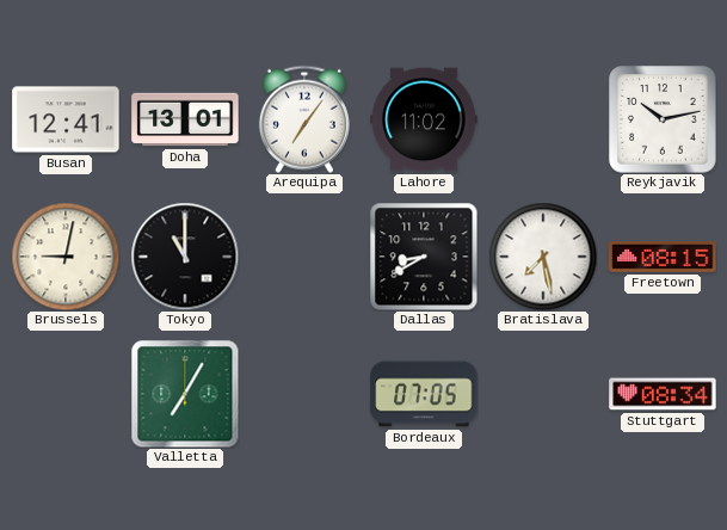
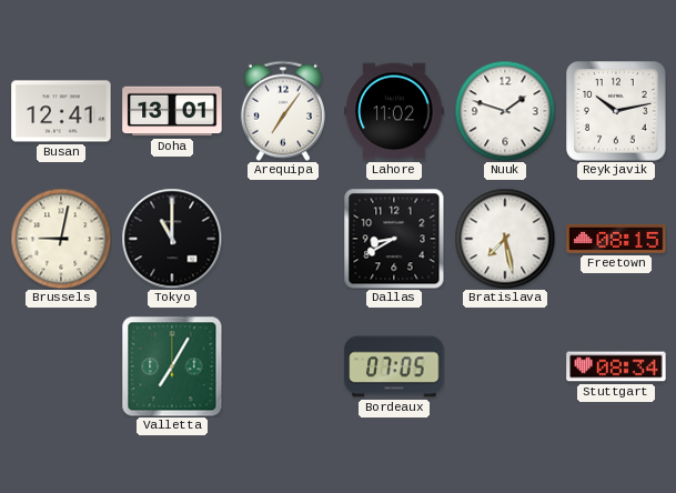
Nuuk: none -> 1:48 (505, 111)
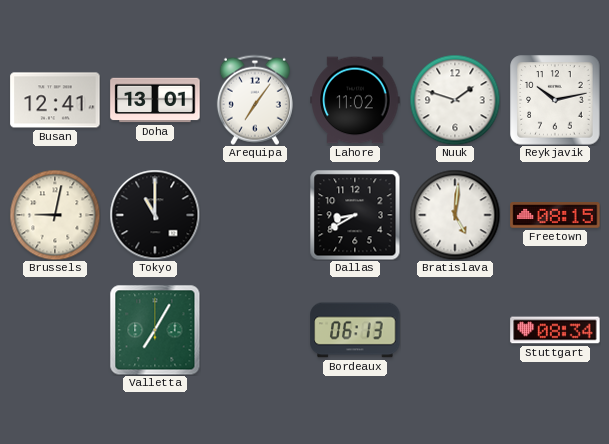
Bratislava: 7:28 -> 5:01 (455, 215)
Bordeaux: 07:05 -> 06:13 (355, 330)
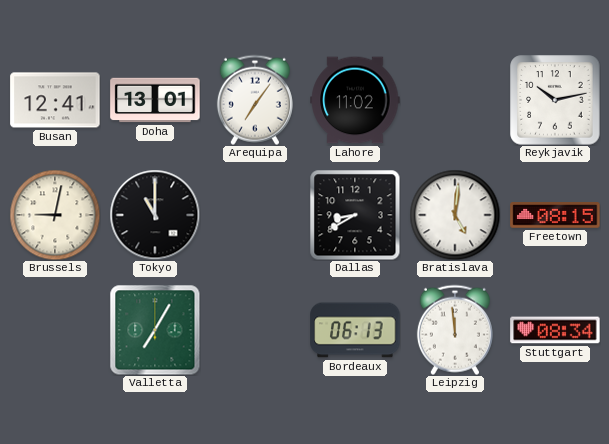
Nuuk: 1:48 -> none (455, 100)
Leipzig: none -> 11:59 (455, 330)
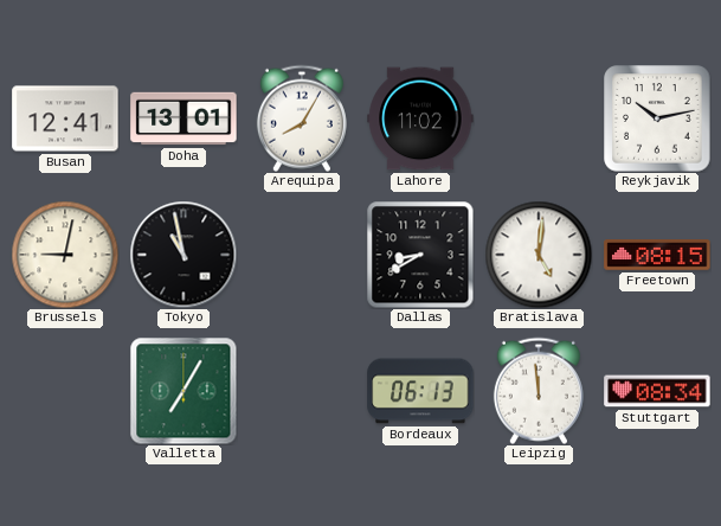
Arequipa: 7:06 -> 8:05 (302, 118)
Tokyo: 11:00 -> 10:58 (184, 255)
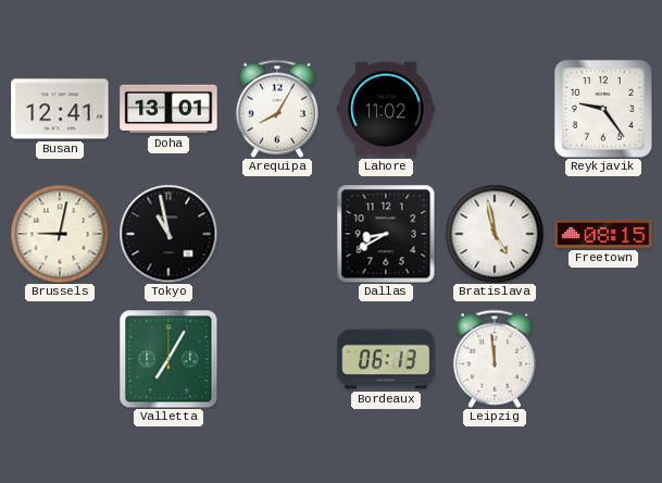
Reykjavik: 10:13 -> 9:24 (603, 109)
Bratislava: 5:01 -> 4:58 (495, 234)
Stuttgart: 08:34 -> none (657, 391)
